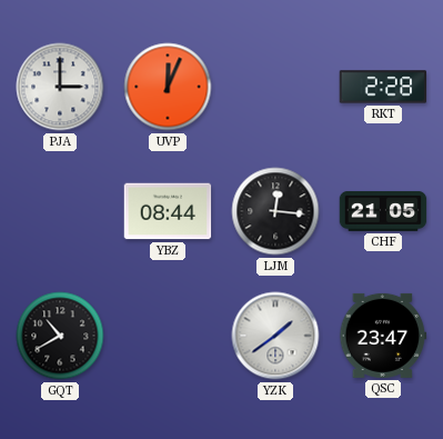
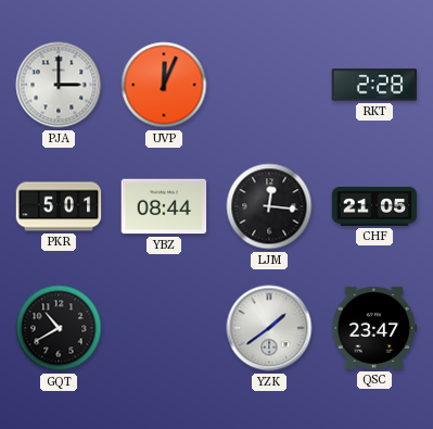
PKR: none -> 5:01 (59, 206)
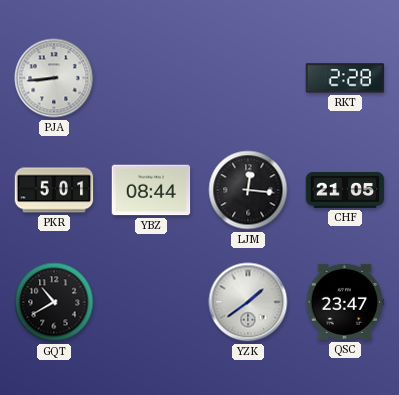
PJA: 3:00 -> 8:44 (54, 78)
UVP: 12:04 -> none (164, 85)
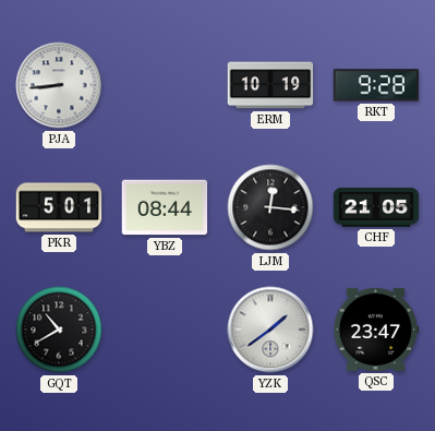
ERM: none -> 10:19 (270, 85)
RKT: 2:28 -> 9:28 (376, 85)
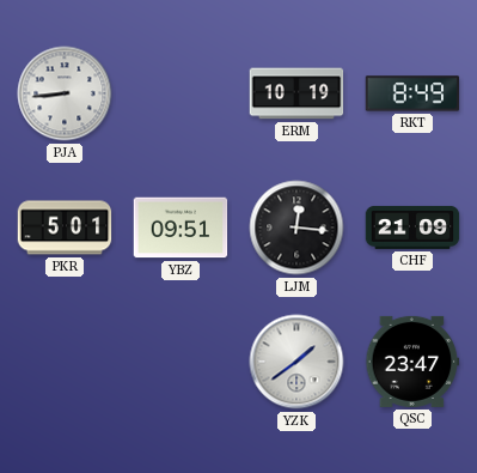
RKT: 9:28 -> 8:49 (412, 93)
YBZ: 08:44 -> 09:51 (181, 228)
CHF: 21:05 -> 21:09 (412, 228)
GQT: 10:40 -> none (59, 330)
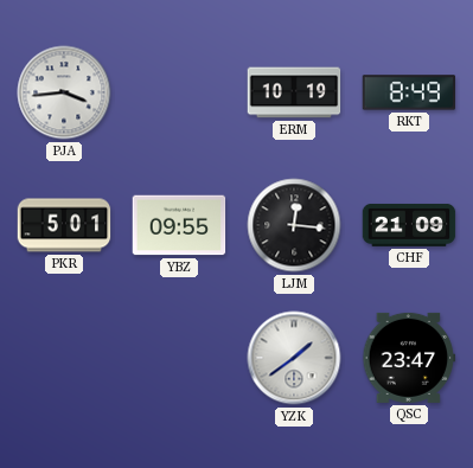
PJA: 8:44 -> 3:44 (64, 92)
YBZ: 09:51 -> 09:55 (179, 225)
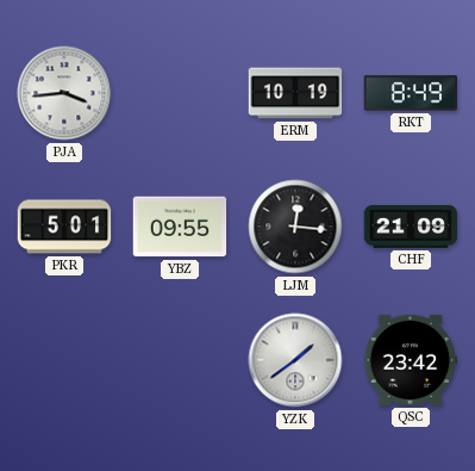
QSC: 23:47 -> 23:42 (411, 360)
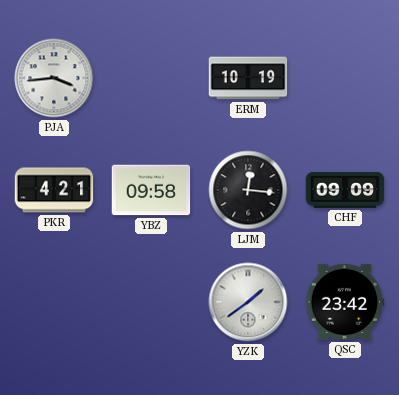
RKT: 8:49 -> none (411, 93)
PKR: 5:01 -> 4:21 (54, 190)
YBZ: 09:55 -> 09:58 (151, 190)
CHF: 21:09 -> 09:09 (345, 190)
